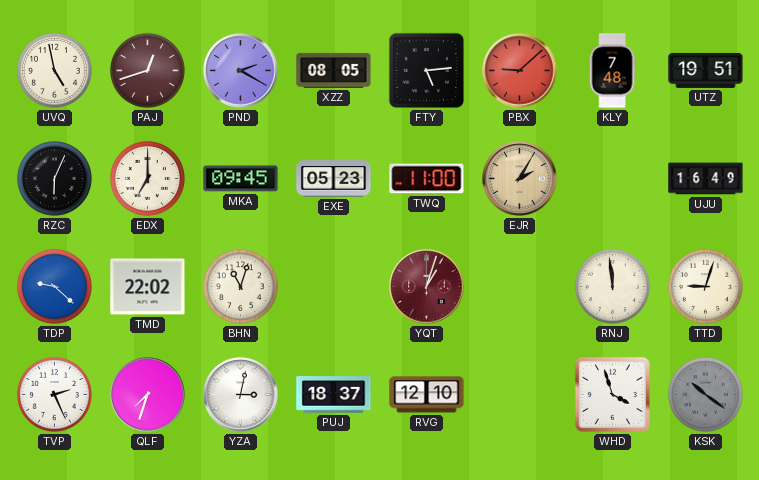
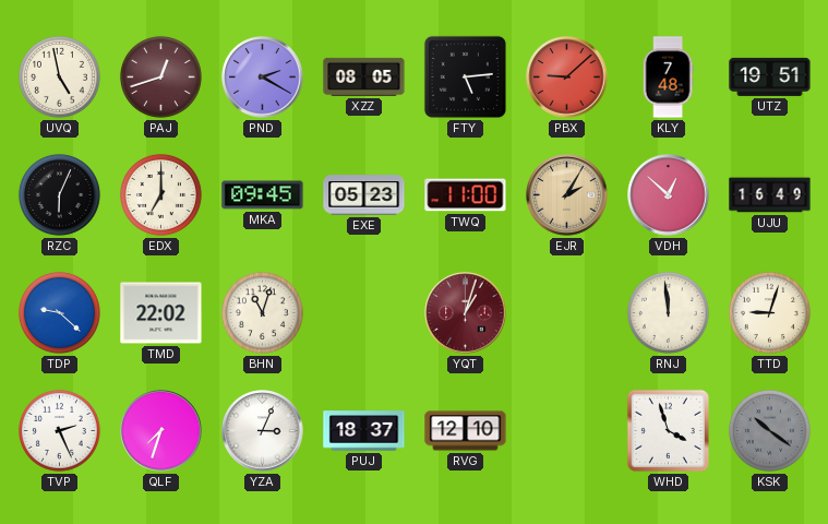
VDH: none -> 12:52 (669, 195)
YZA: 3:02 -> 3:04 (263, 431)
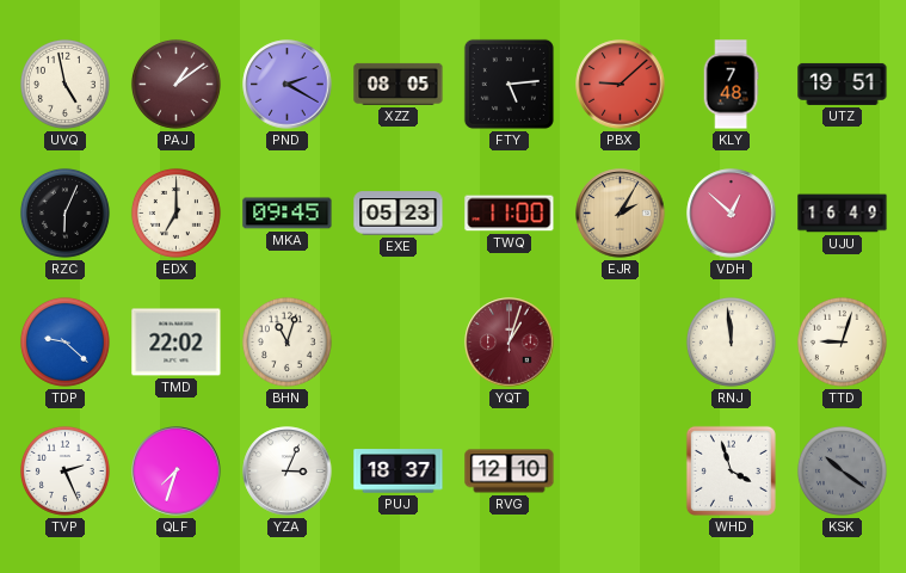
PAJ: 12:42 -> 1:09 (175, 84)
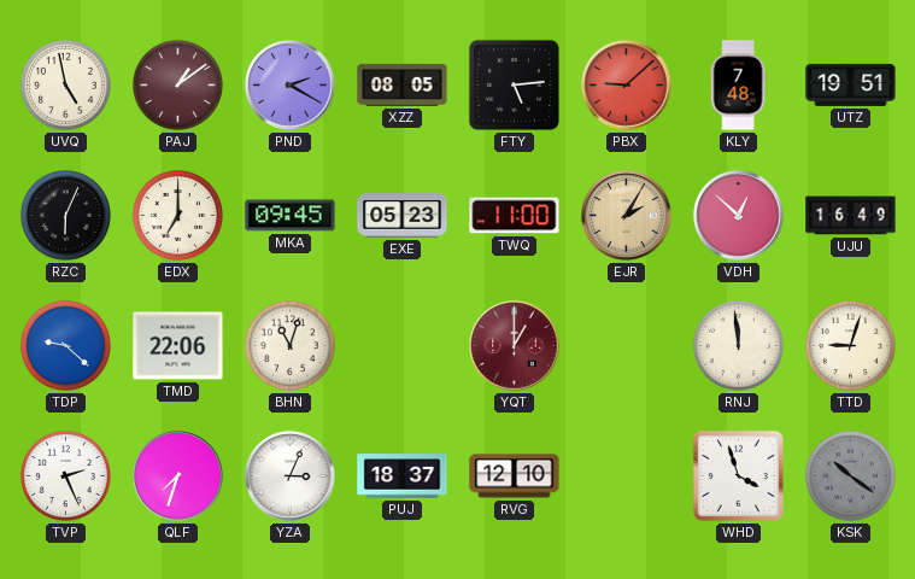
TMD: 22:02 -> 22:06 (178, 346)
YQT: 1:03 -> 1:00 (515, 346)
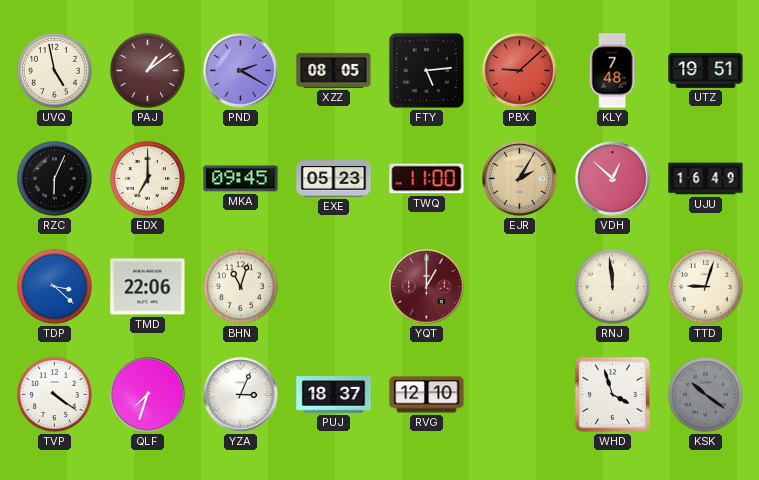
TDP: 9:22 -> 3:22 (54, 286)
TVP: 2:26 -> 4:21 (54, 394)
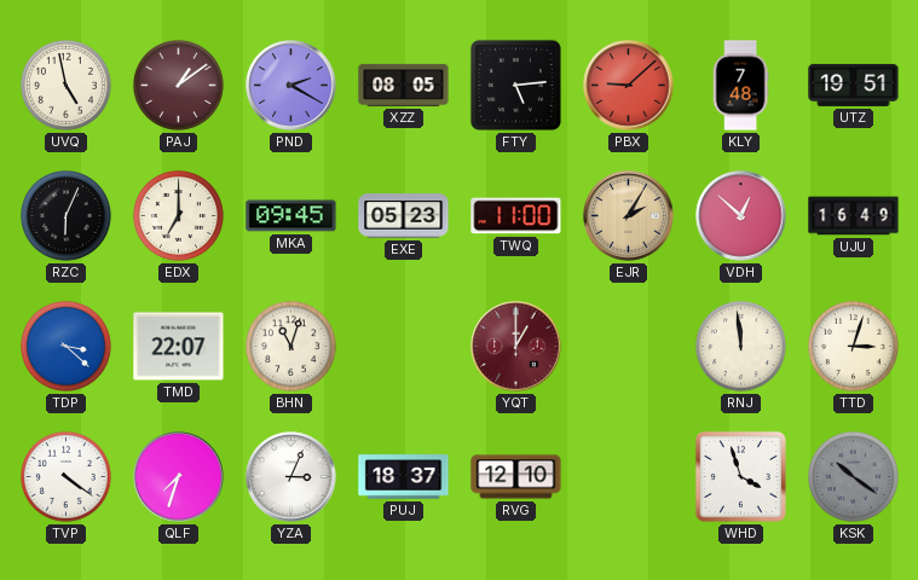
TMD: 22:06 -> 22:07 (179, 347)
TTD: 9:03 -> 3:03 (853, 346)
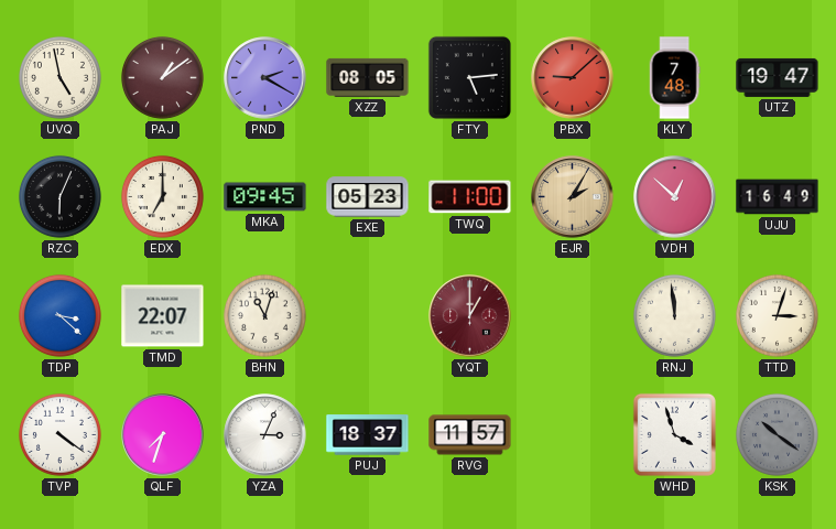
UTZ: 19:51 -> 19:47 (778, 77)
RVG: 12:10 -> 11:57 (470, 435)
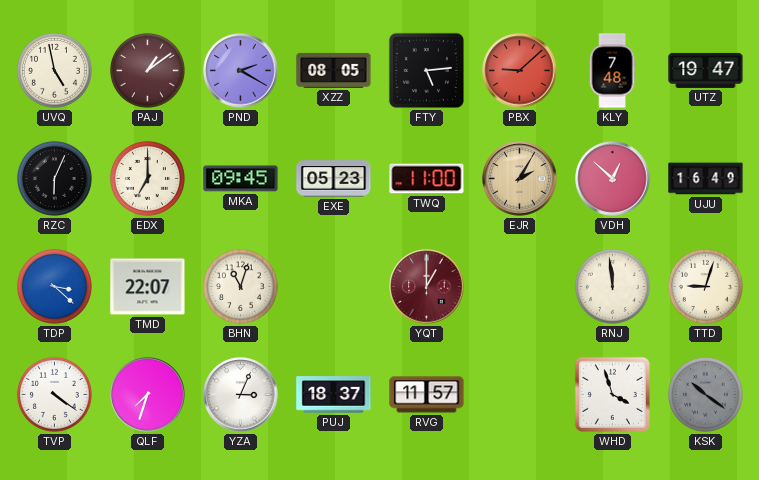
TTD: 3:03 -> 9:03 (705, 286)
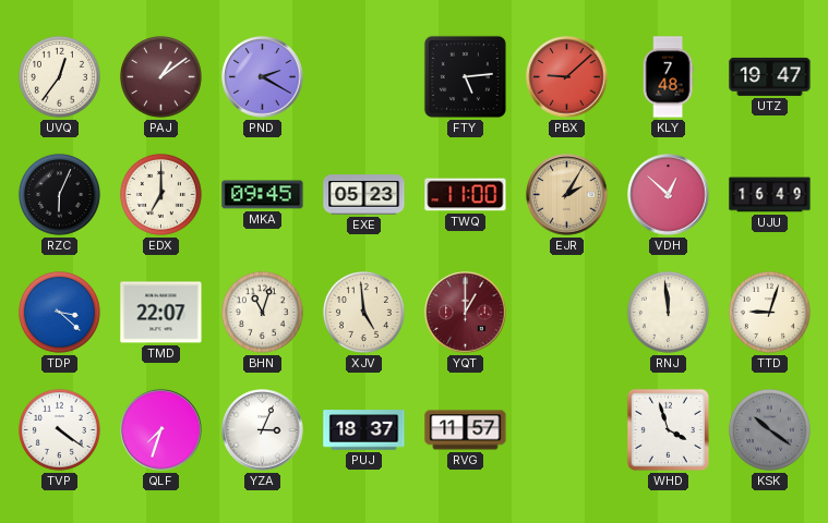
UVQ: 4:58 -> 12:36 (59, 76)
XZZ: 08:05 -> none (334, 70)
XJV: none -> 4:59 (363, 312)
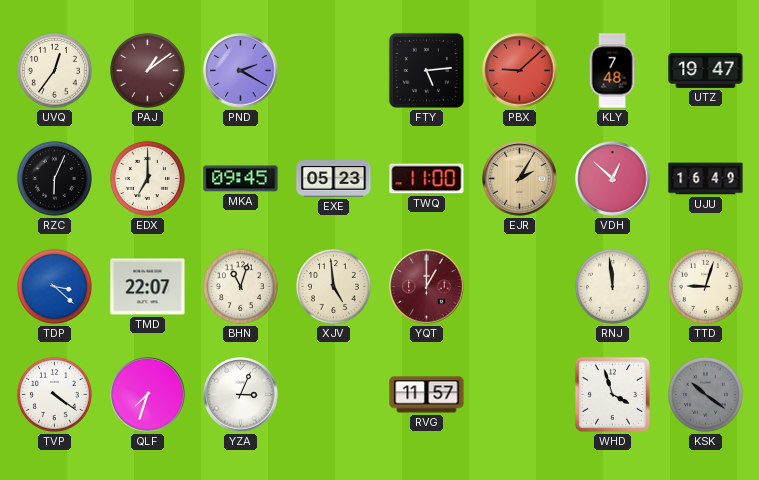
PUJ: 18:37 -> none (364, 430)
